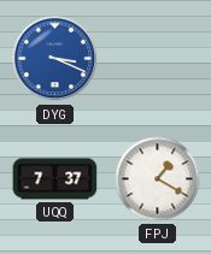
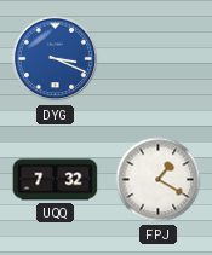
UQQ: 7:37 -> 7:32 (56, 180)
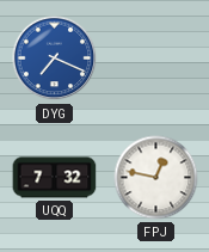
DYG: 3:19 -> 7:19 (55, 59)
FPJ: 1:20 -> 12:47 (156, 178)
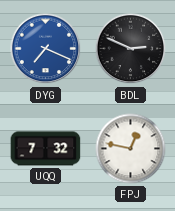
BDL: none -> 2:49 (131, 49)
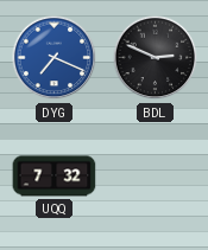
FPJ: 12:47 -> none (131, 149)
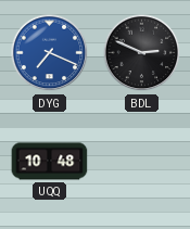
UQQ: 7:32 -> 10:48 (50, 162)
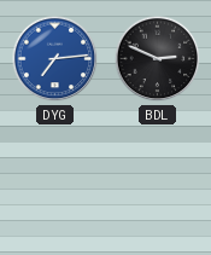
DYG: 7:19 -> 7:14 (55, 59)
UQQ: 10:48 -> none (50, 162)
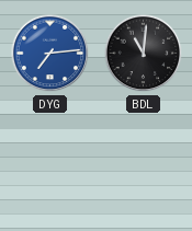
BDL: 2:49 -> 11:01 (144, 54)
